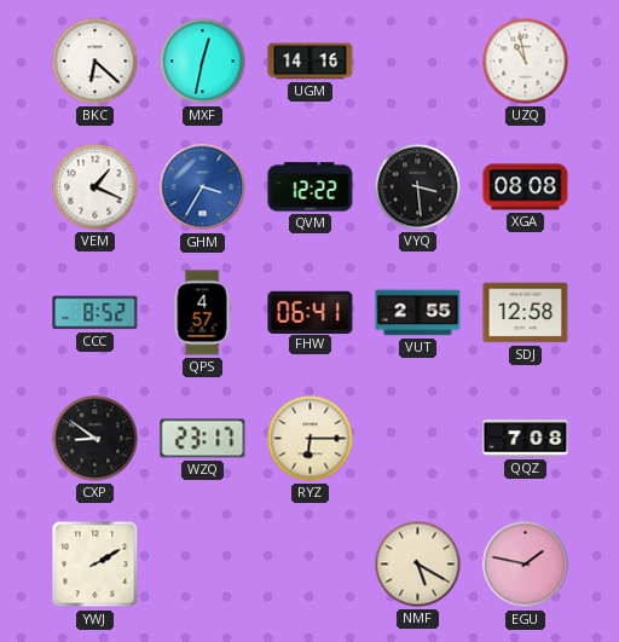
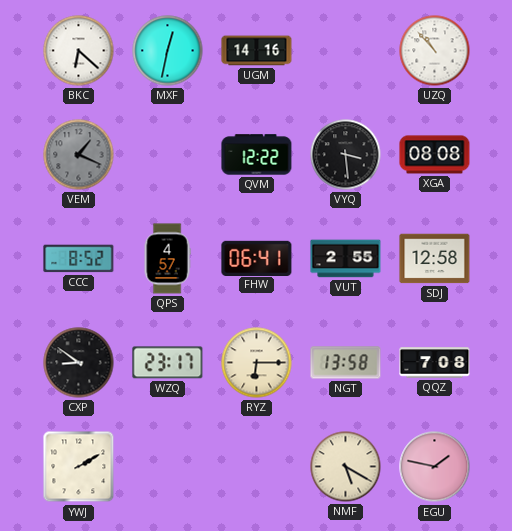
UZQ: 10:58 -> 10:53 (435, 51)
VEM dial: white -> grey (79, 155)
GHM: 3:35 -> none (203, 187)
NGT: none -> 13:58 (346, 363)
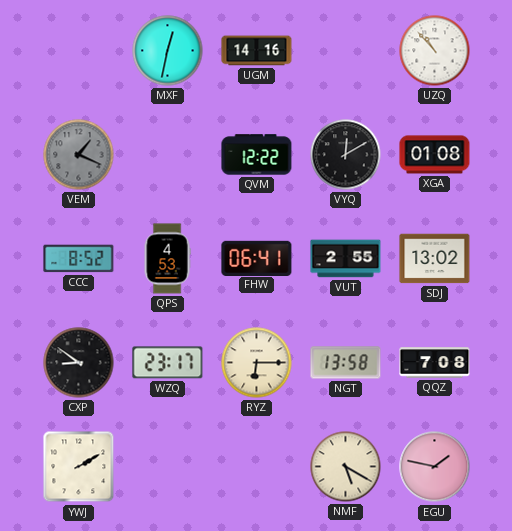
BKC: 6:22 -> none (79, 51)
VYQ: 3:29 -> 12:10 (346, 155)
XGA: 08:08 -> 01:08 (435, 155)
QPS: 4:57 -> 4:53 (167, 259)
SDJ: 12:58 -> 13:02 (435, 259)
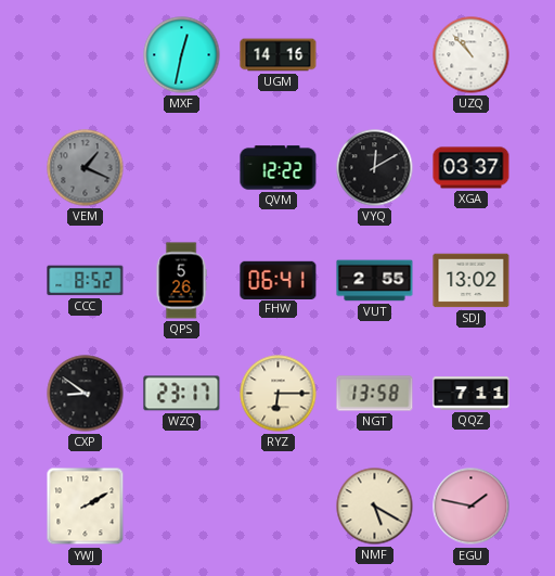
XGA: 01:08 -> 03:37 (472, 168)
QPS: 4:53 -> 5:26 (181, 281)
QQZ: 7:08 -> 7:11 (472, 394)
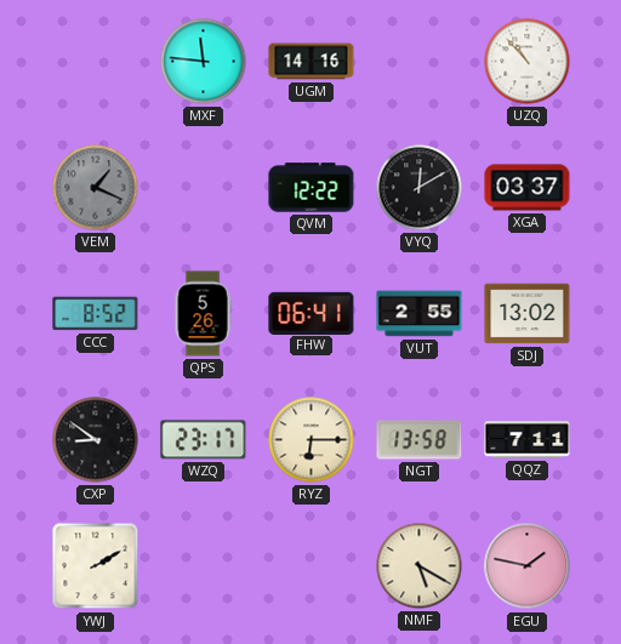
MXF: 12:32 -> 11:46 (204, 62)
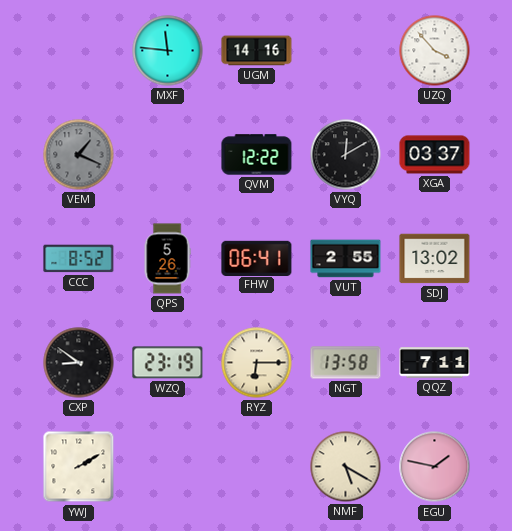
UZQ: 10:53 -> 3:53 (435, 51)
WZQ: 23:17 -> 23:19 (168, 363)
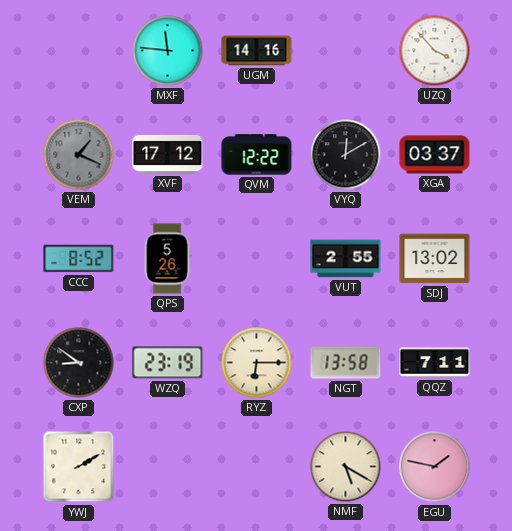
XVF: none -> 17:12 (168, 154)
FHW: 06:41 -> none (257, 258)
